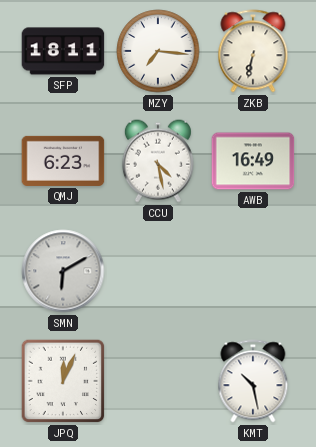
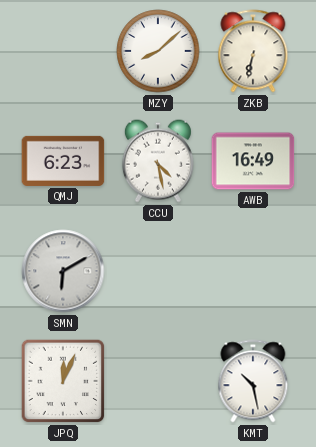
SFP: 18:11 -> none (63, 51)
MZY: 7:16 -> 8:08 (158, 51)
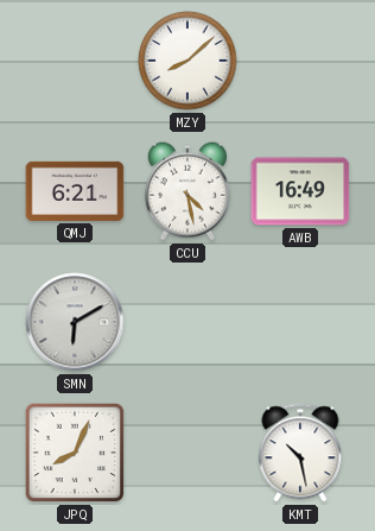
ZKB: 6:32 -> none (253, 51)
QMJ: 6:23 -> 6:21 (75, 191)
JPQ: 12:04 -> 8:04 (75, 453)
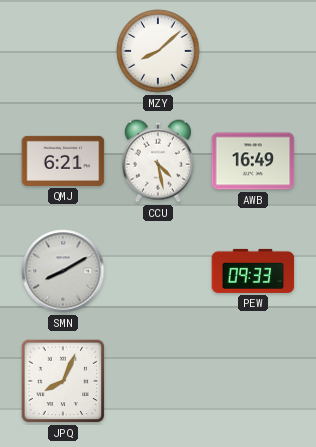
SMN: 6:10 -> 8:10 (63, 271)
PEW: none -> 09:33 (253, 271)
KMT: 10:28 -> none (300, 453)
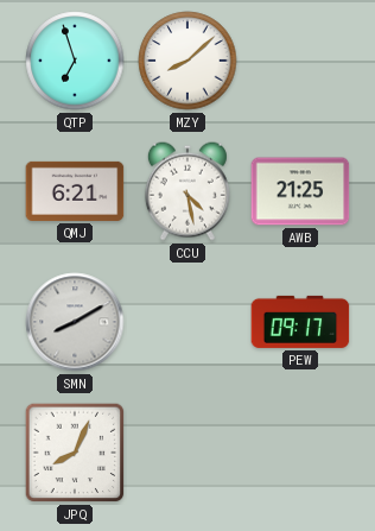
QTP: none -> 6:57 (75, 61)
AWB: 16:49 -> 21:25 (300, 191)
PEW: 09:33 -> 09:17 (300, 322)
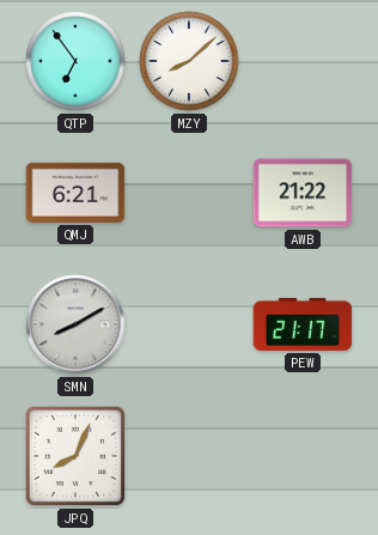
QTP: 6:57 -> 6:54 (75, 61)
CCU: 4:28 -> none (188, 191)
AWB: 21:25 -> 21:22 (303, 193)
PEW: 09:17 -> 21:17 (303, 324)
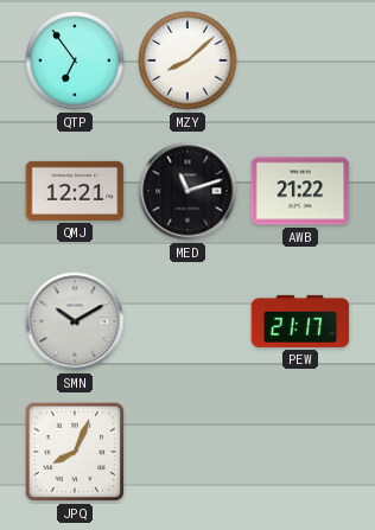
QMJ: 6:21 -> 12:21 (75, 191)
MED: none -> 11:12 (188, 191)
SMN: 8:10 -> 10:10 (75, 321)
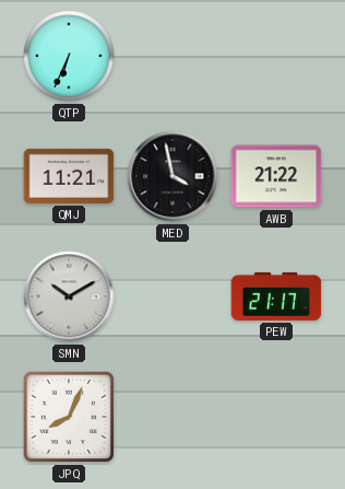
QTP: 6:54 -> 6:34 (69, 56)
MZY: 8:08 -> none (188, 60)
QMJ: 12:21 -> 11:21 (69, 176)
MED: 11:12 -> 3:58 (172, 176)
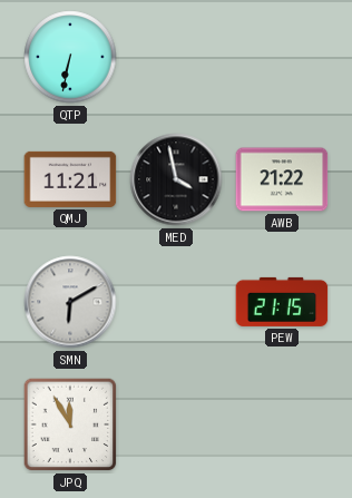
QTP: 6:34 -> 6:32 (70, 57)
SMN: 10:10 -> 6:10 (70, 302)
PEW: 21:17 -> 21:15 (282, 302)
JPQ: 8:04 -> 11:55 (70, 424)
